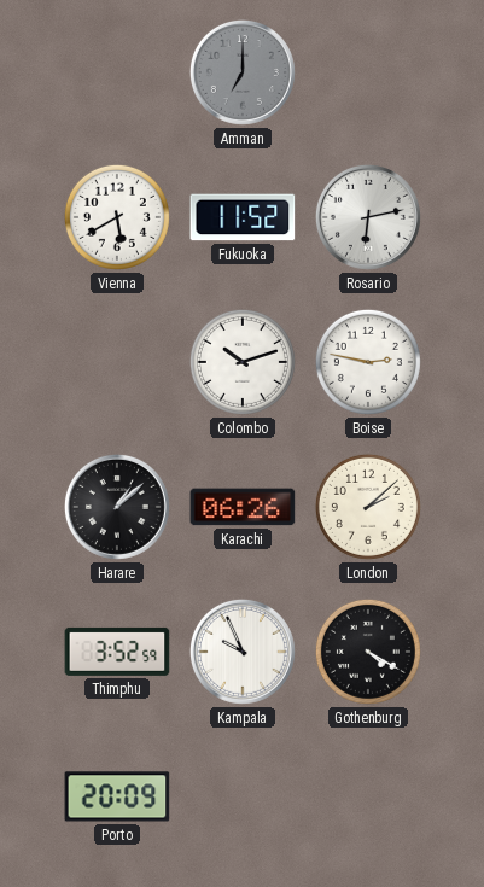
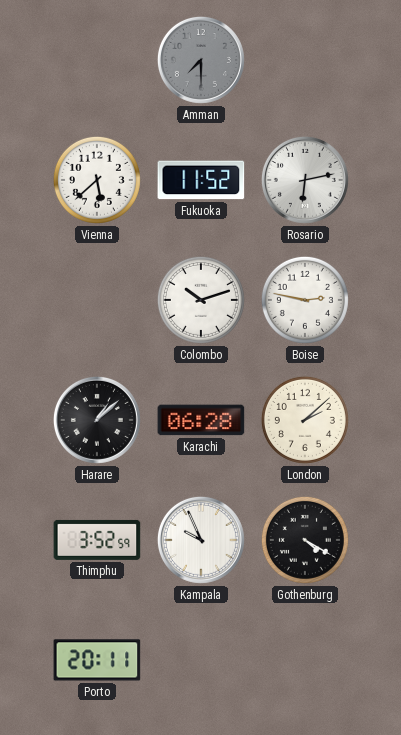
Amman: 7:00 -> 7:30 (201, 60)
Vienna: 5:40 -> 5:38 (97, 180)
Karachi: 06:26 -> 06:28 (201, 420)
Porto: 20:09 -> 20:11 (97, 660)
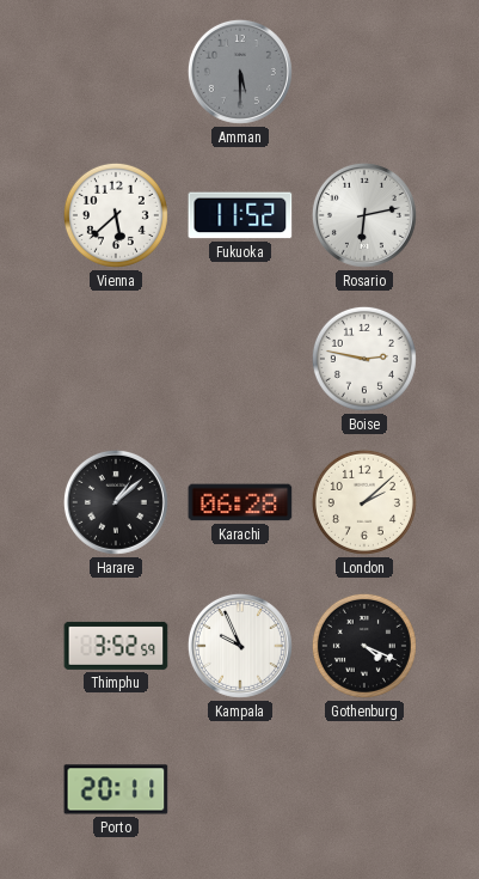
Amman: 7:30 -> 5:30 (240, 72)
Colombo: 10:12 -> none (201, 300)
Gothenburg: 4:20 -> 4:19 (364, 646)
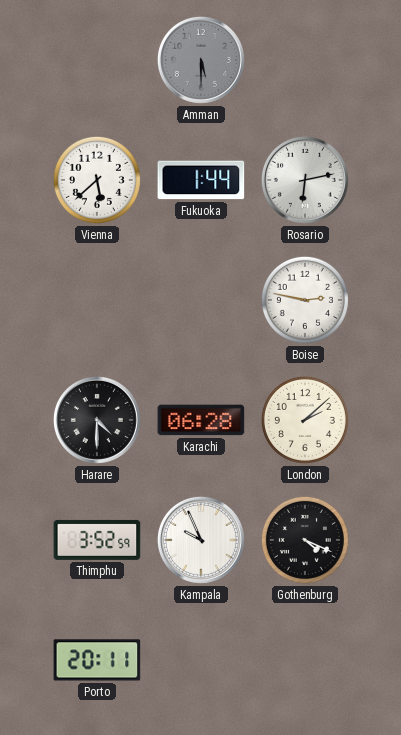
Fukuoka: 11:52 -> 1:44 (201, 180)
Harare: 1:08 -> 4:30 (97, 420)
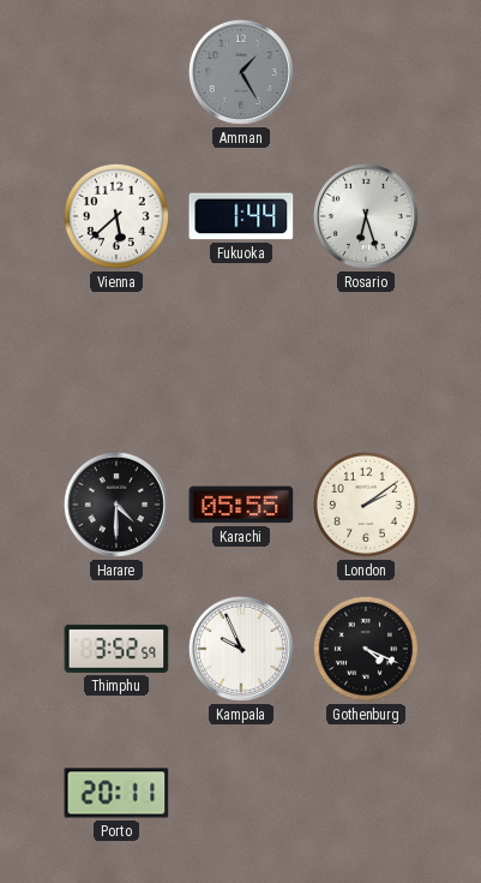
Amman: 5:30 -> 1:25 (241, 72)
Rosario: 6:13 -> 6:27 (366, 216)
Boise: 2:47 -> none (305, 300)
Karachi: 06:28 -> 05:55 (241, 505)
London: 2:08 -> 2:09 (366, 505)
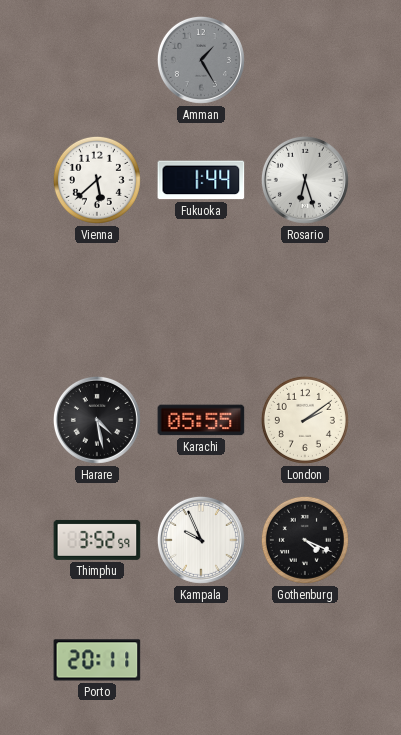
Harare: 4:30 -> 4:28 (97, 420)
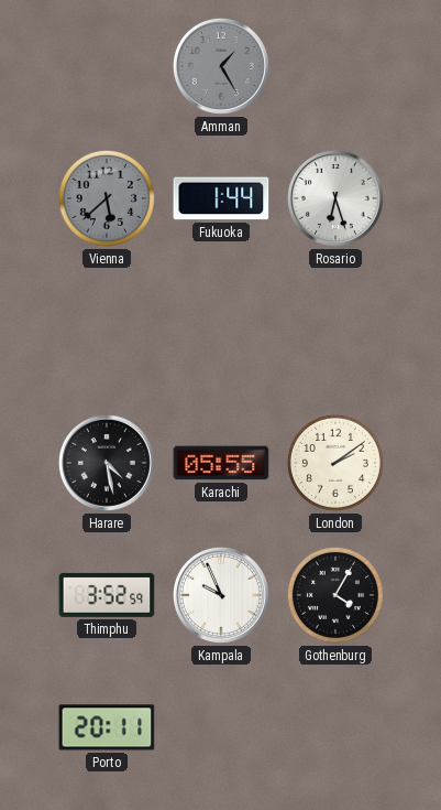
Vienna dial: white -> grey (107, 198)
Gothenburg: 4:19 -> 4:05 (335, 595)
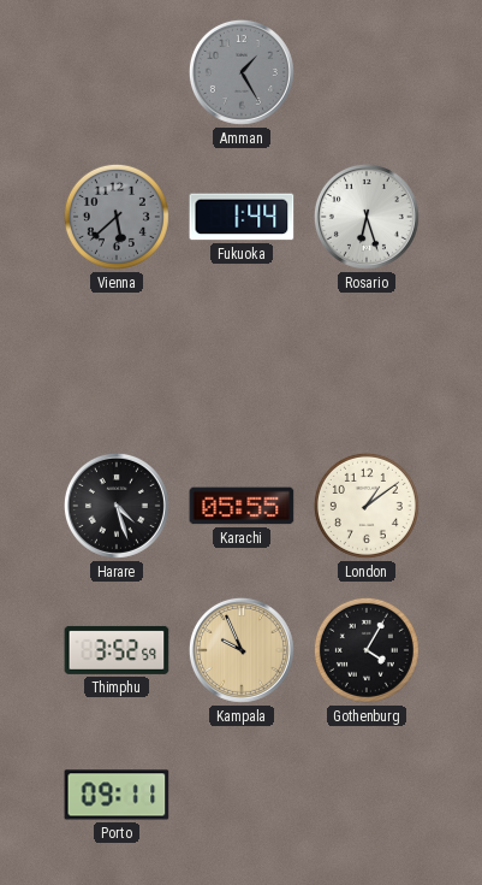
Harare: 4:28 -> 4:27 (117, 506)
London: 2:09 -> 1:09 (367, 506)
Kampala dial: white -> champagne (242, 650)
Porto: 20:11 -> 09:11 (117, 795)
